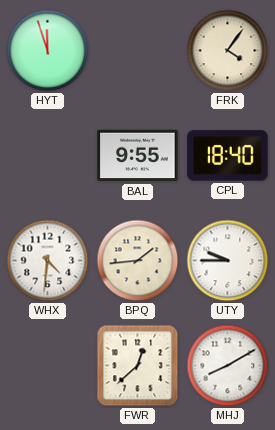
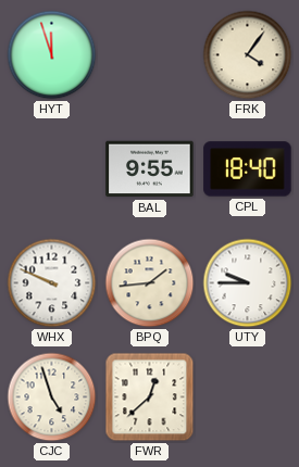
WHX: 4:31 -> 9:49 (52, 283)
CJC: none -> 4:57 (52, 397)
MHJ: 8:10 -> none (228, 366)
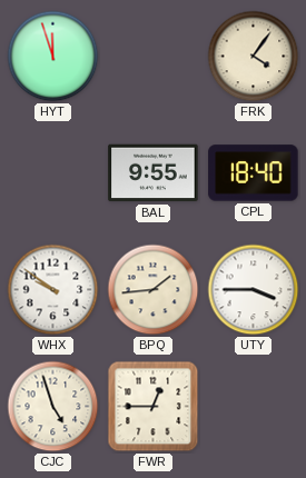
WHX: 9:49 -> 9:51 (53, 290)
UTY: 9:45 -> 3:45 (254, 290)
FWR: 12:38 -> 12:45 (154, 407)
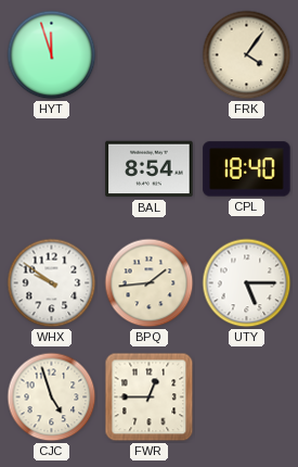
BAL: 9:55 -> 8:54 (150, 169)
UTY: 3:45 -> 5:15 (247, 283)
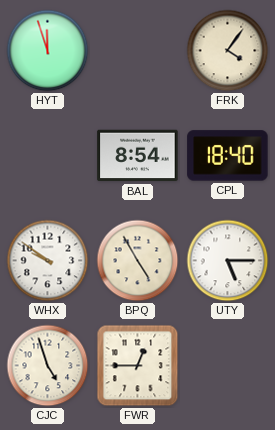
BPQ: 1:44 -> 4:55 (138, 261)
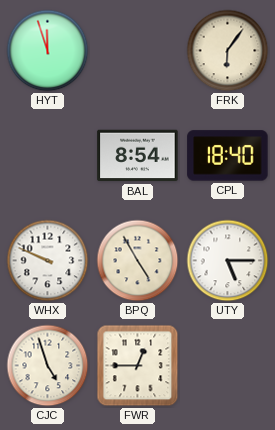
FRK: 4:06 -> 6:06 (228, 51)
WHX: 9:51 -> 9:49 (48, 261)
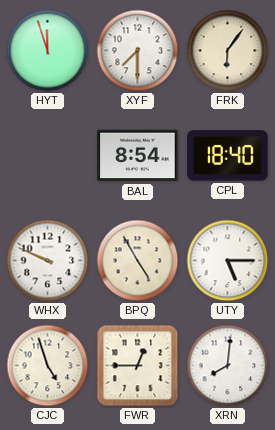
XYF: none -> 7:30 (138, 51)
XRN: none -> 8:01 (228, 366)
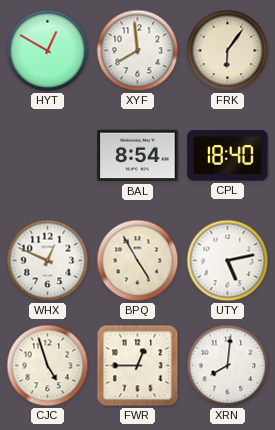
HYT: 11:57 -> 12:50 (48, 51)
XYF: 7:30 -> 7:59 (138, 51)
WHX: 9:49 -> 12:49 (48, 261)
UTY: 5:15 -> 5:13 (228, 261)
